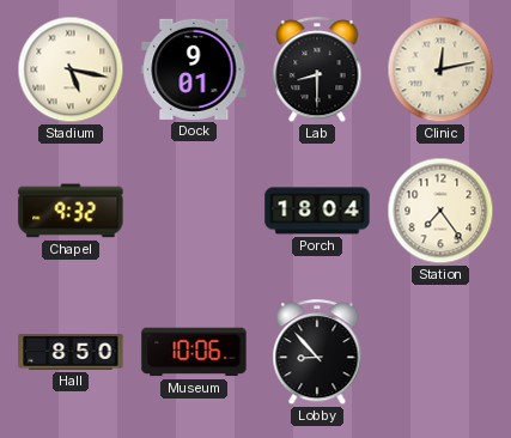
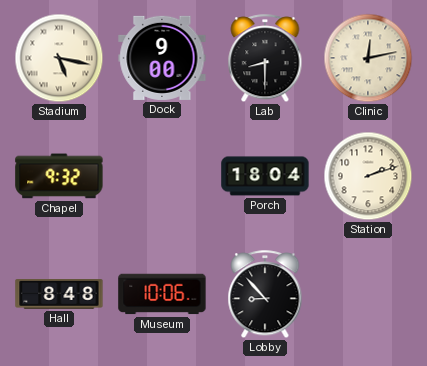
Dock: 9:01 -> 9:00 (162, 58)
Station: 7:24 -> 2:12 (368, 176)
Hall: 8:50 -> 8:48 (59, 295)
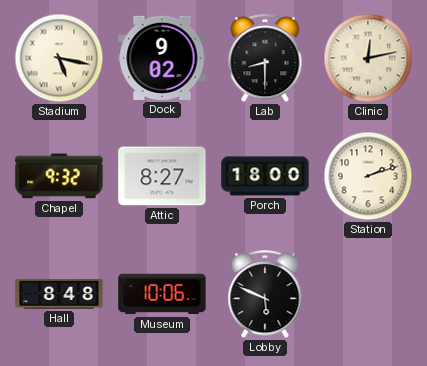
Dock: 9:00 -> 9:02 (162, 58)
Attic: none -> 8:27 (162, 176)
Porch: 18:04 -> 18:00 (265, 176)
Lobby: 8:53 -> 5:49 (265, 295)
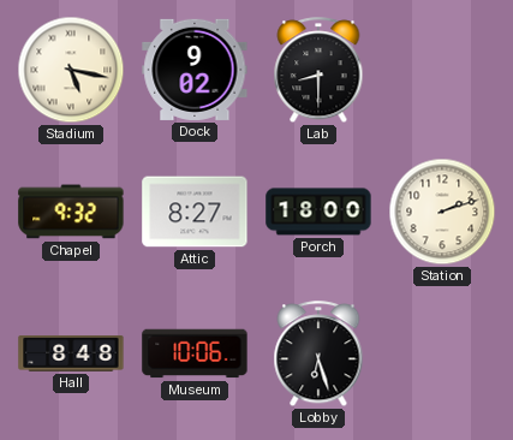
Clinic: 12:13 -> none (368, 58)
Lobby: 5:49 -> 6:27 (318, 355)
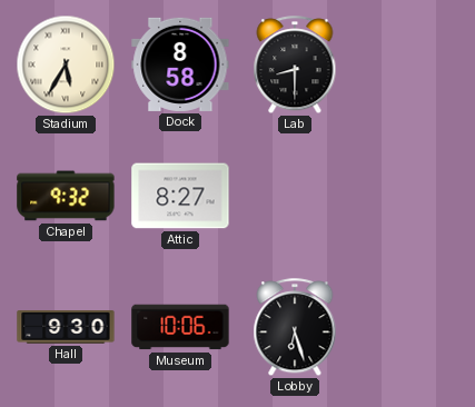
Stadium: 5:17 -> 5:35 (66, 64)
Dock: 9:02 -> 8:58 (180, 64)
Porch: 18:00 -> none (318, 212)
Station: 2:12 -> none (442, 212)
Hall: 8:48 -> 9:30 (66, 328)
